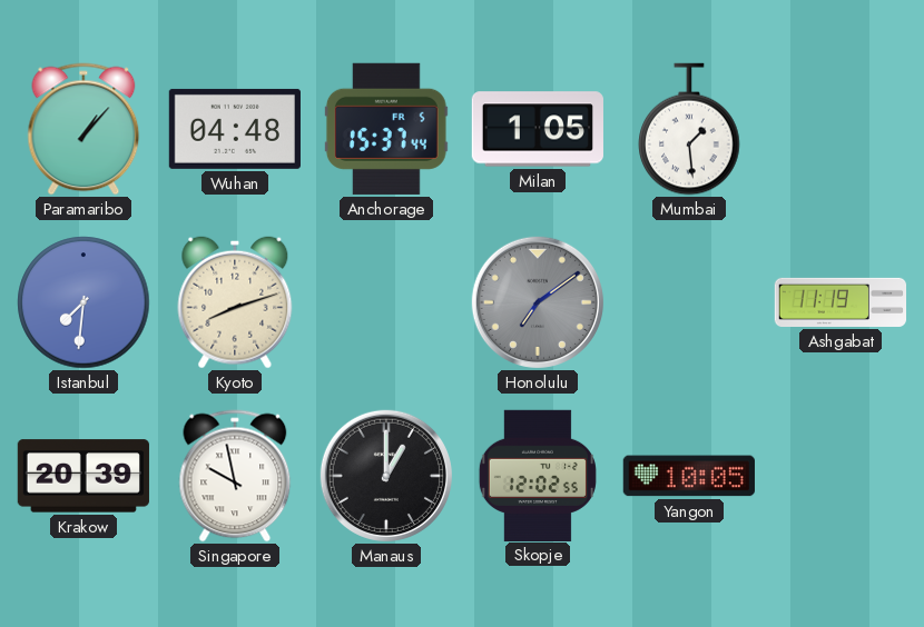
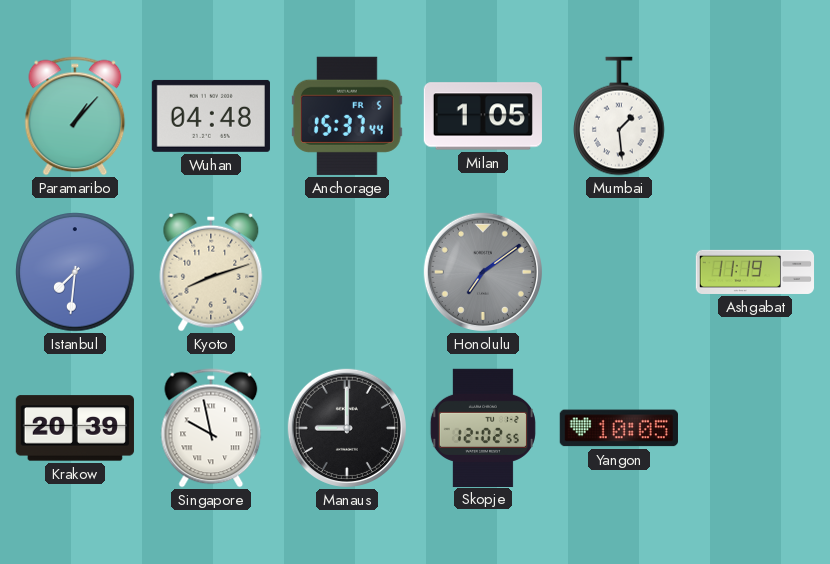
Manaus: 1:00 -> 9:00 (347, 428)
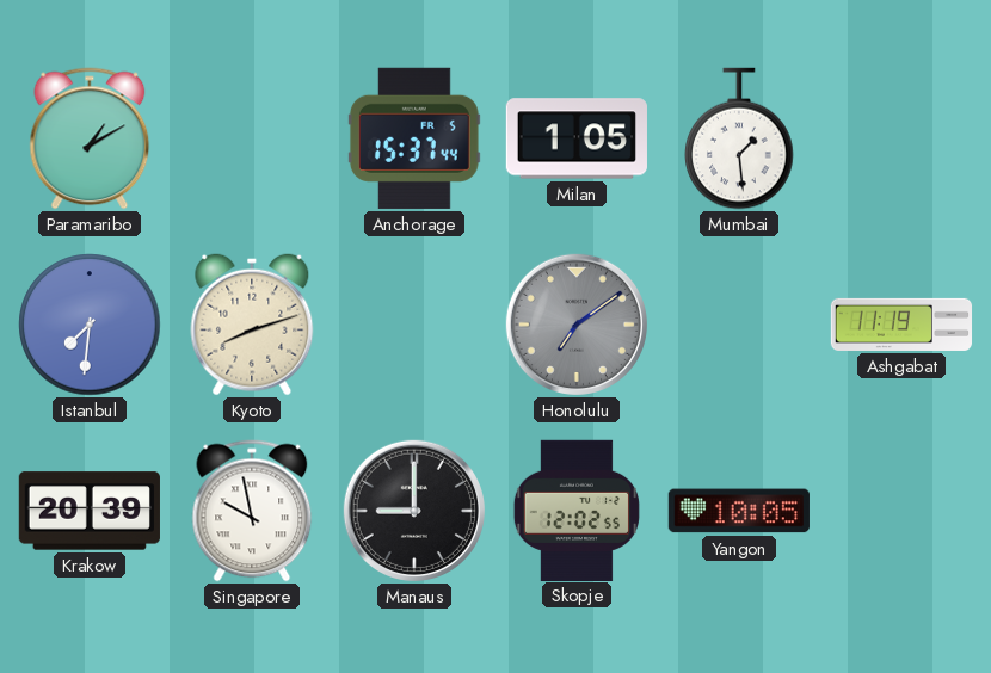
Paramaribo: 1:07 -> 1:10 (90, 138)
Wuhan: 04:48 -> none (211, 116)
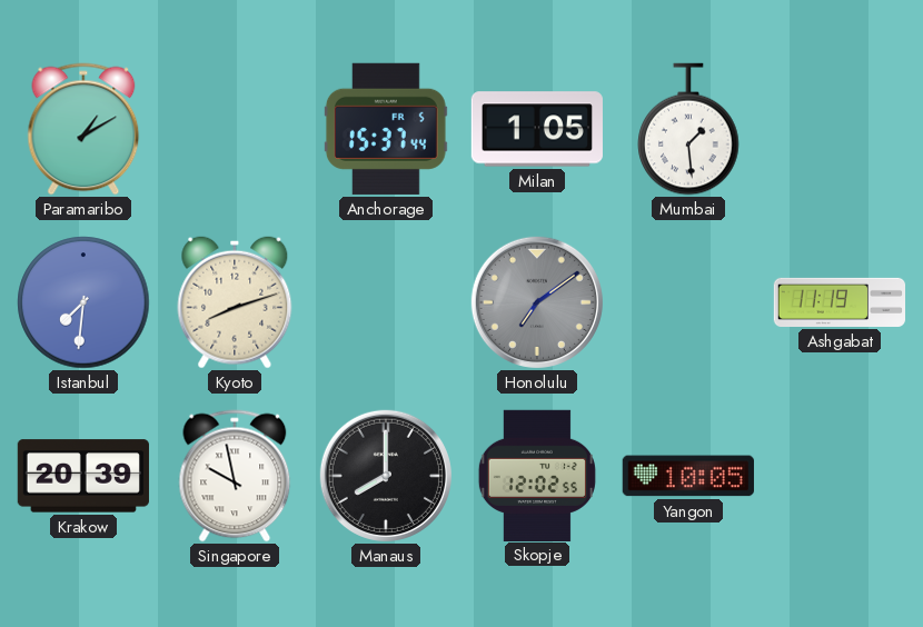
Manaus: 9:00 -> 8:00 (386, 476)
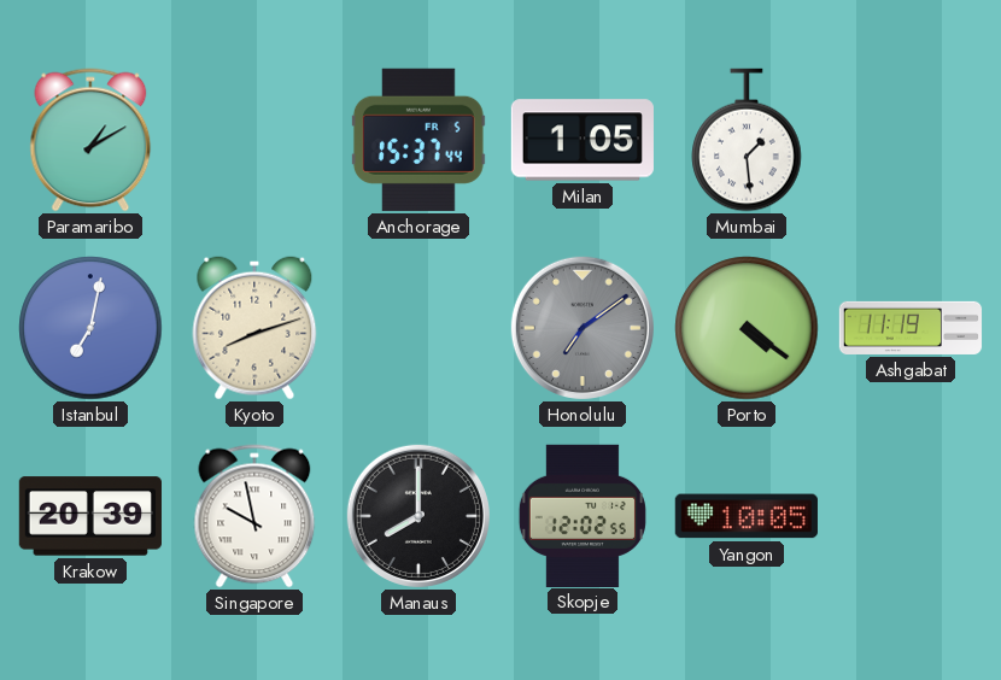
Istanbul: 7:31 -> 7:02 (90, 328)
Porto: none -> 4:21 (747, 328)
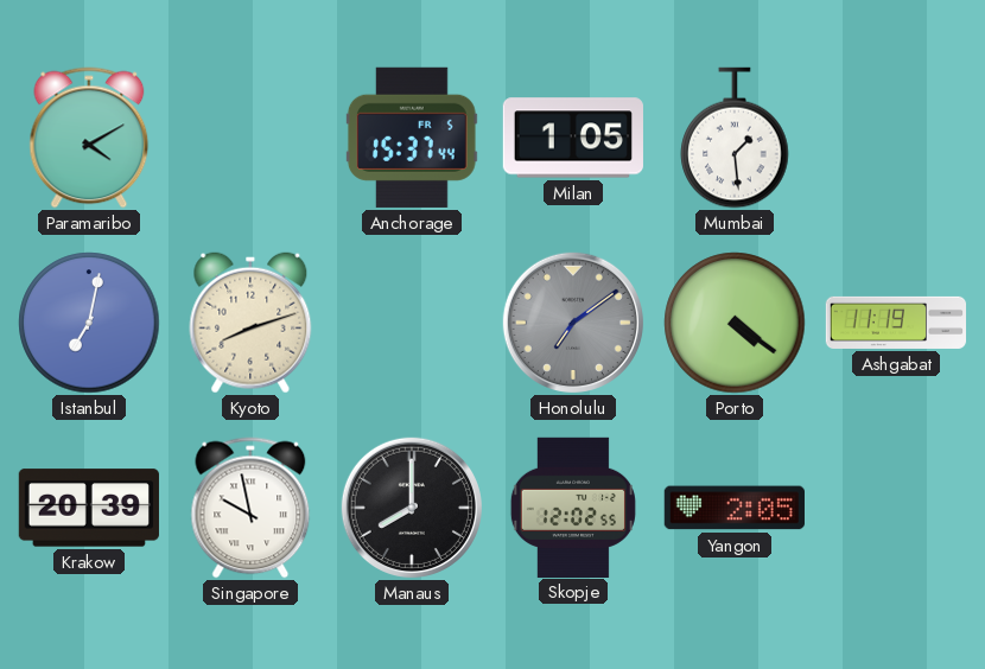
Paramaribo: 1:10 -> 4:10 (89, 138)
Yangon: 10:05 -> 2:05 (735, 508)
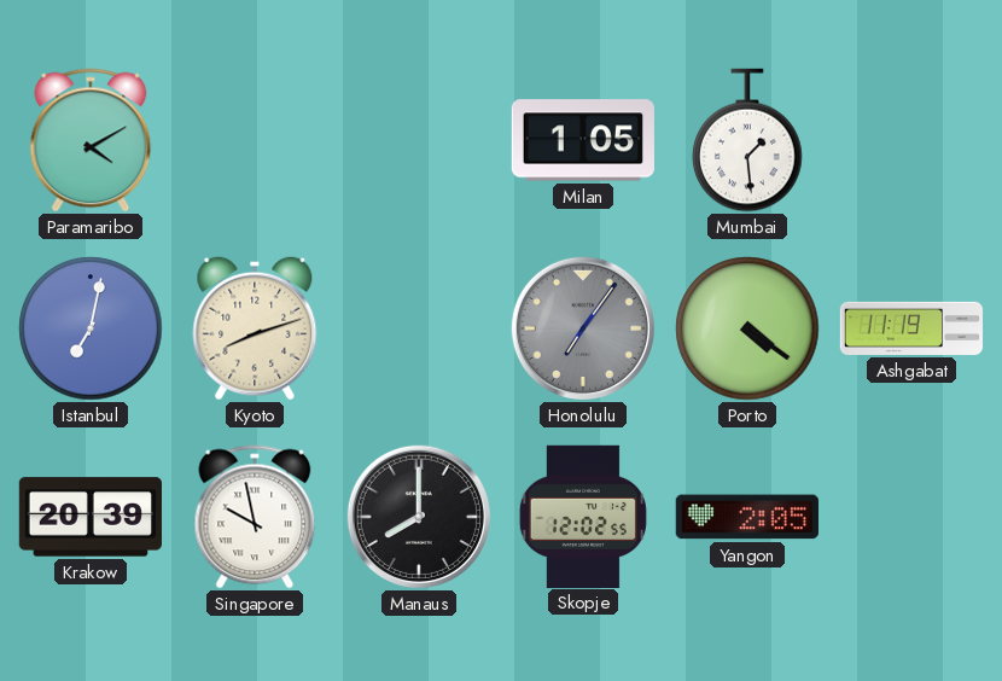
Anchorage: 15:37 -> none (412, 138)
Honolulu: 7:09 -> 7:06 (583, 328)
